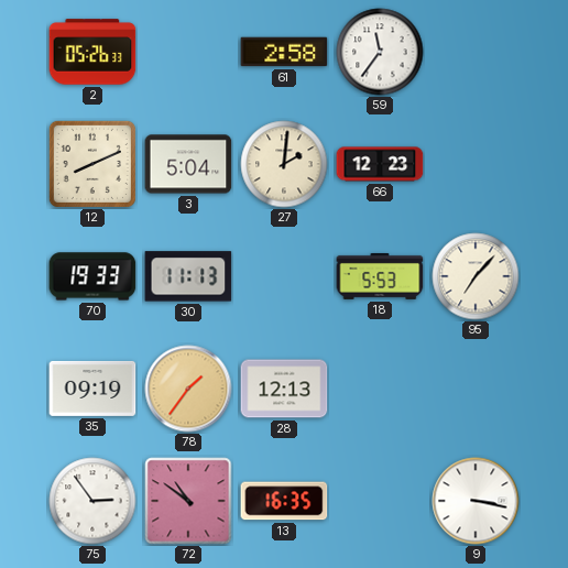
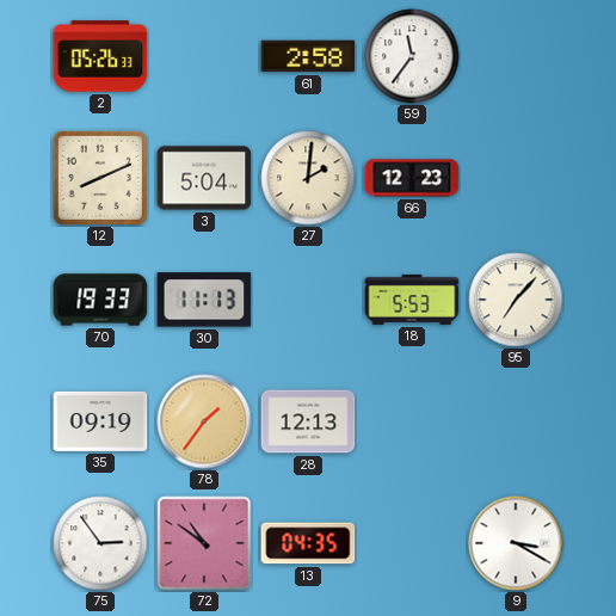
13: 16:35 -> 04:35 (308, 543)
9: 3:17 -> 3:20 (516, 543)
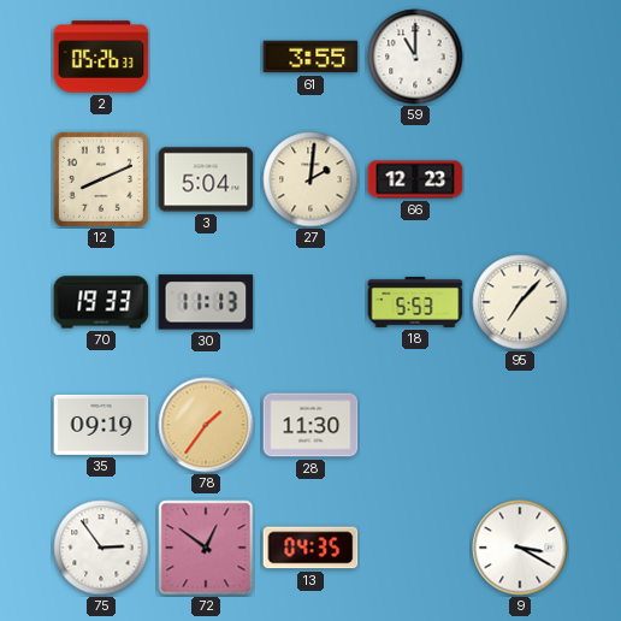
61: 2:58 -> 3:55 (310, 57)
59: 11:36 -> 11:00 (415, 57)
28: 12:13 -> 11:30 (310, 425)
72: 10:51 -> 12:51 (206, 548)
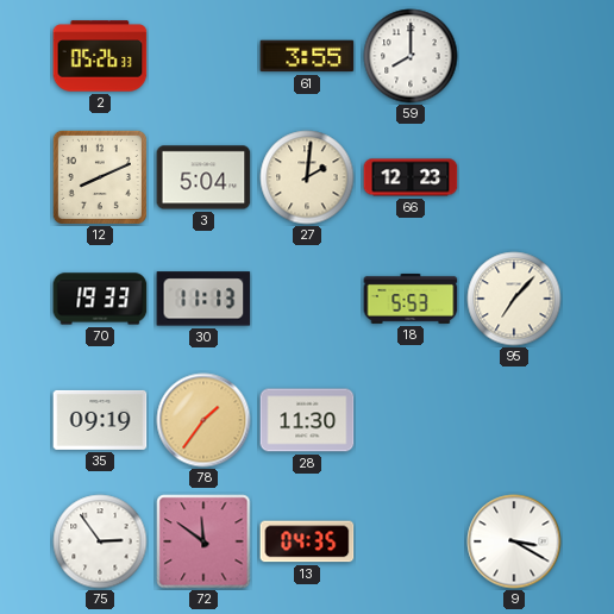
59: 11:00 -> 8:00 (411, 56)
72: 12:51 -> 11:51 (203, 541)
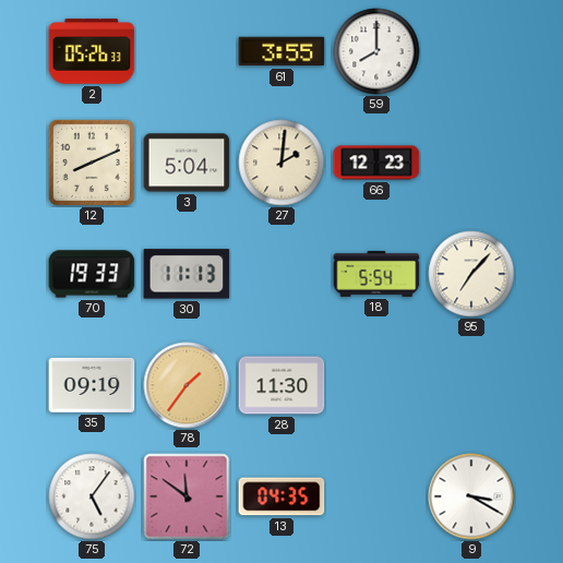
18: 5:53 -> 5:54 (376, 274)
75: 2:54 -> 5:06 (92, 496)
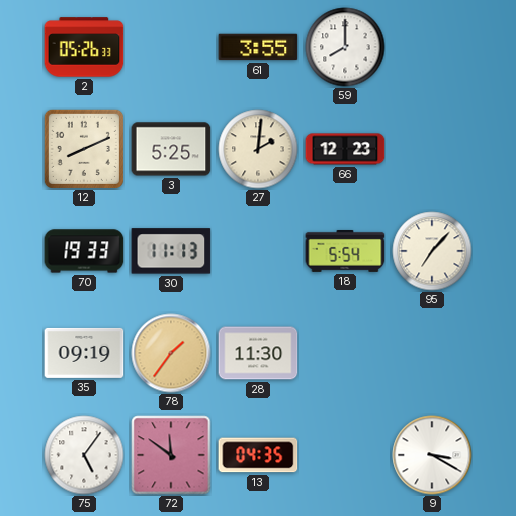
3: 5:04 -> 5:25 (171, 149)
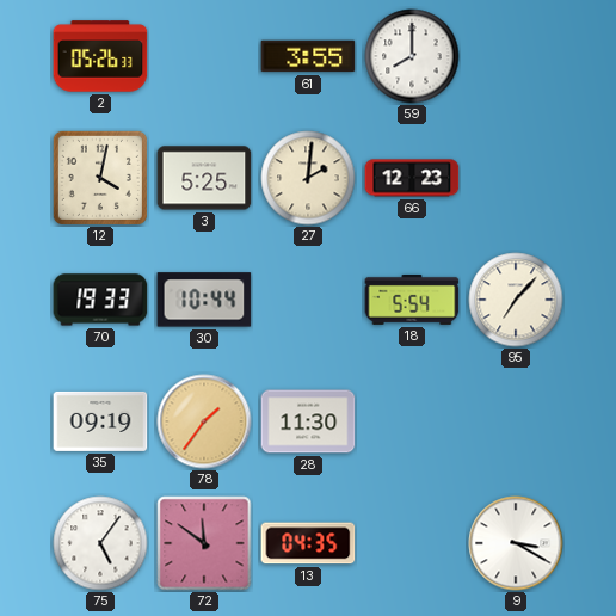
12: 8:11 -> 4:02 (100, 178)
30: 11:13 -> 10:44 (204, 300)
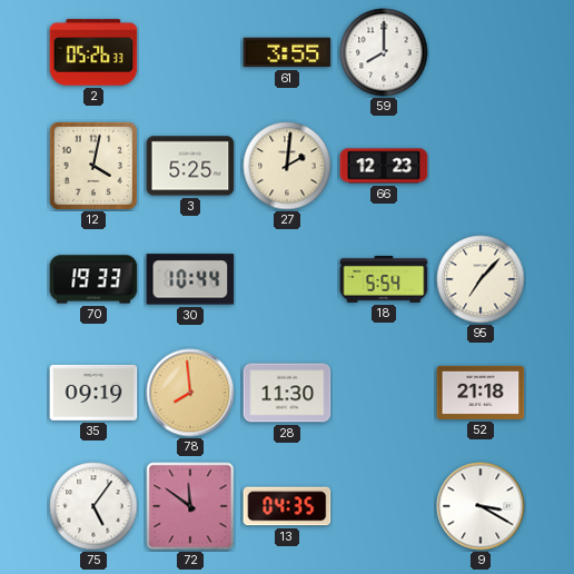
78: 1:36 -> 7:59 (190, 393)
52: none -> 21:18 (481, 393)
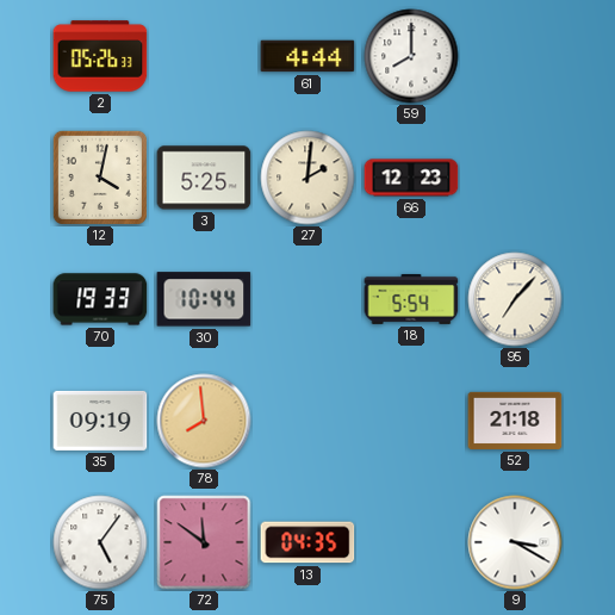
61: 3:55 -> 4:44 (307, 56)
28: 11:30 -> none (287, 393)
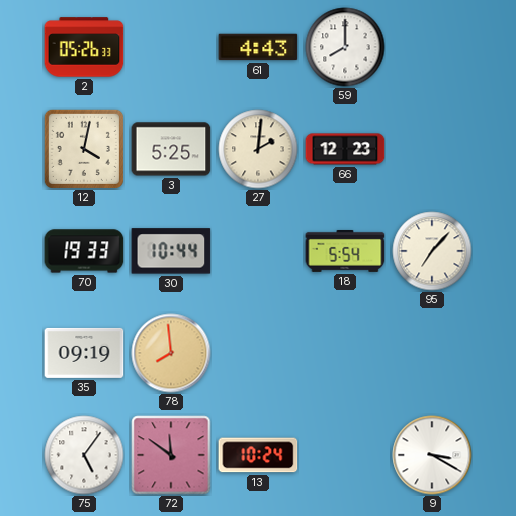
61: 4:44 -> 4:43 (258, 47)
52: 21:18 -> none (515, 421)
13: 04:35 -> 10:24 (258, 455)
